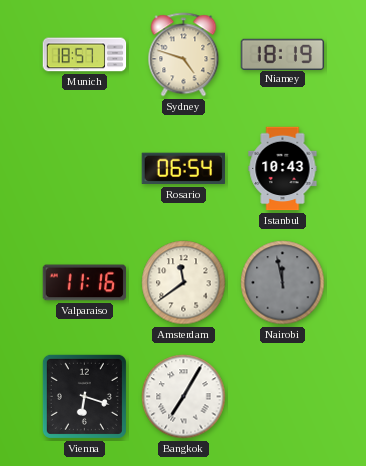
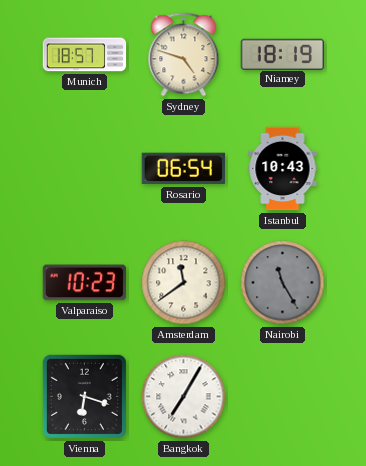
Valparaiso: 11:16 -> 10:23 (85, 283)
Nairobi: 11:58 -> 11:25 (283, 283)
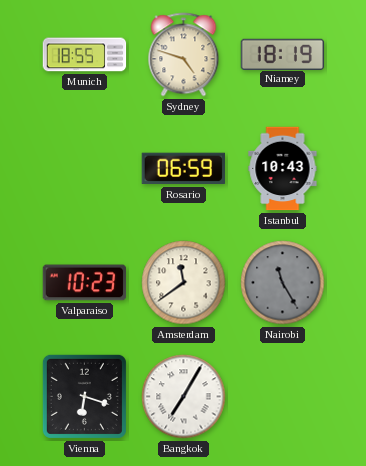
Munich: 18:57 -> 18:55 (85, 55)
Rosario: 06:54 -> 06:59 (183, 169)
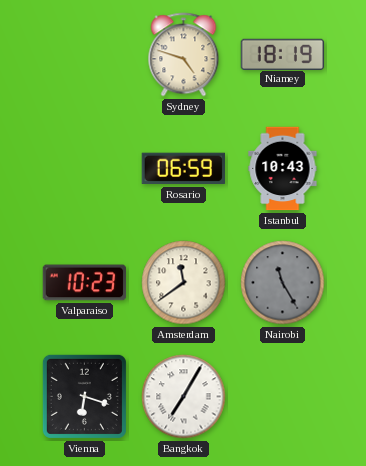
Munich: 18:55 -> none (85, 55)
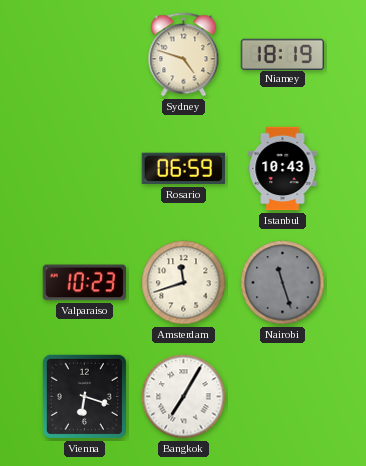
Amsterdam: 11:39 -> 11:42 (184, 283)
Nairobi: 11:25 -> 11:27 (283, 283)
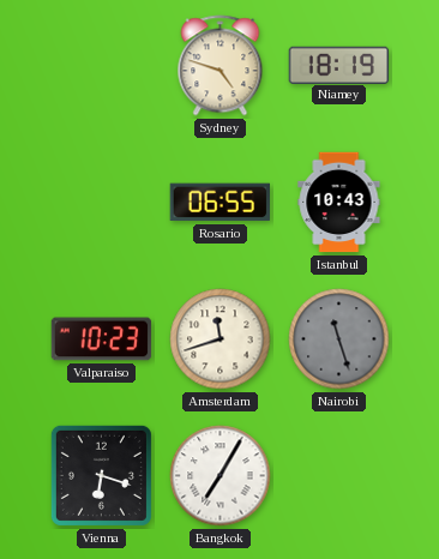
Rosario: 06:59 -> 06:55 (220, 203)
